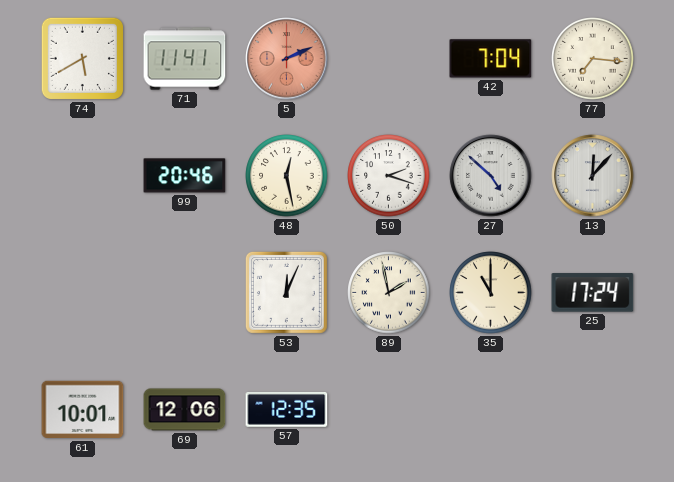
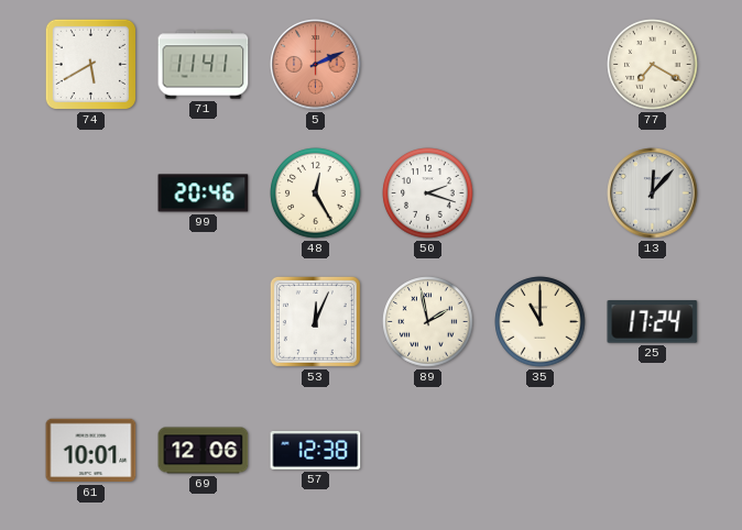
42: 7:04 -> none (491, 59)
77: 7:16 -> 7:20 (653, 65)
48: 12:28 -> 12:25 (316, 194)
27: 4:52 -> none (491, 176)
57: 12:35 -> 12:38 (316, 450)
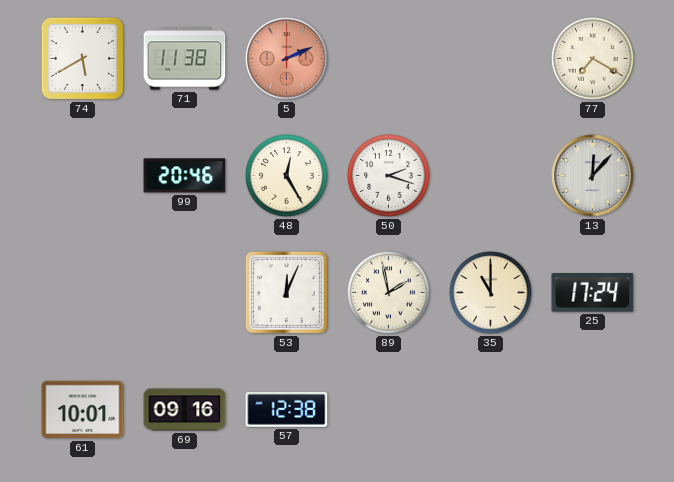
71: 11:41 -> 11:38 (185, 59)
69: 12:06 -> 09:16 (185, 410)
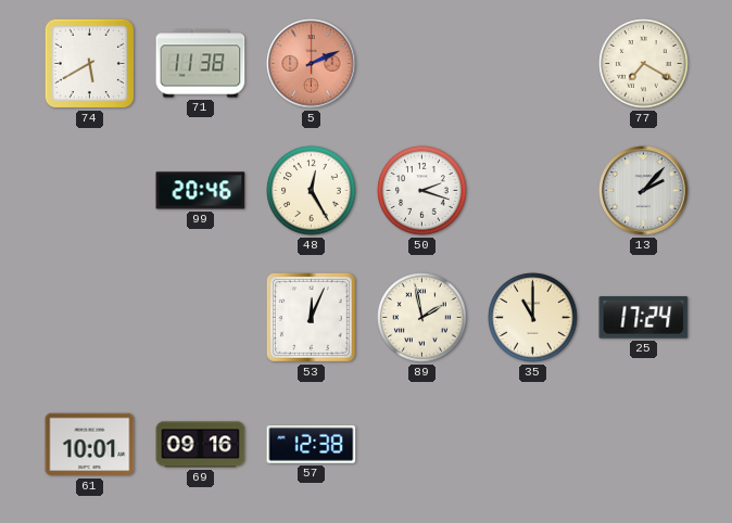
13: 12:07 -> 2:07 (644, 191)
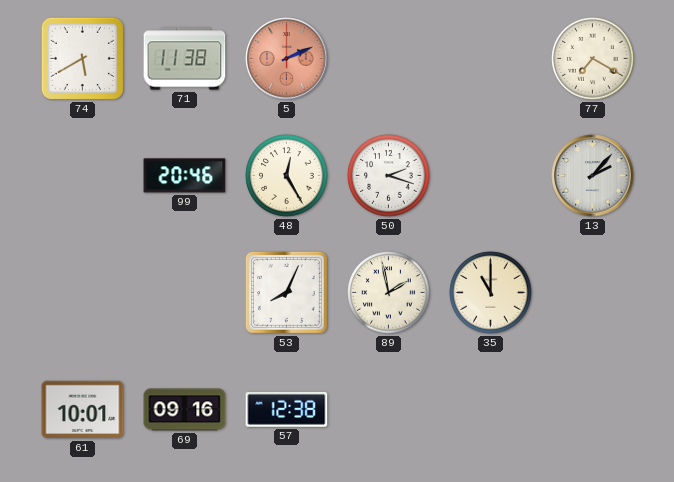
53: 12:04 -> 8:04 (286, 292)
25: 17:24 -> none (644, 318)
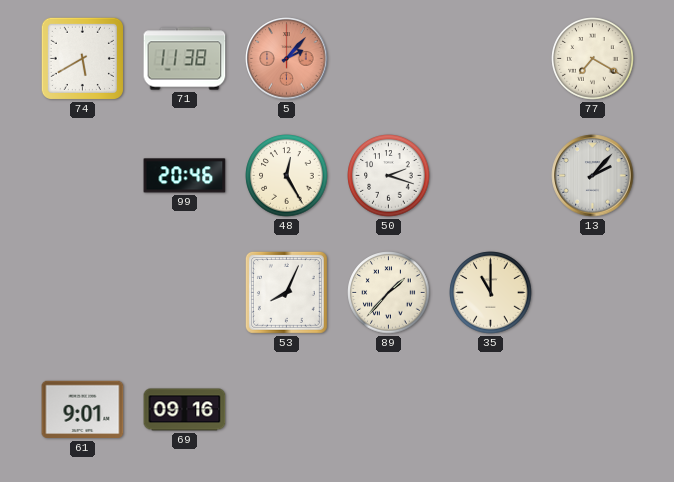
5: 2:11 -> 2:07 (287, 59)
89: 1:58 -> 1:37 (389, 293)
61: 10:01 -> 9:01 (83, 410)
57: 12:38 -> none (287, 409)
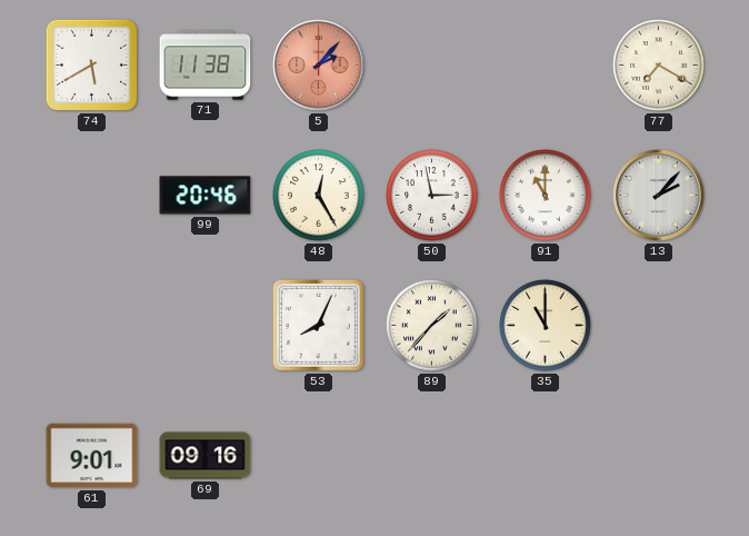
50: 2:18 -> 2:58 (432, 196)
91: none -> 11:00 (546, 196)
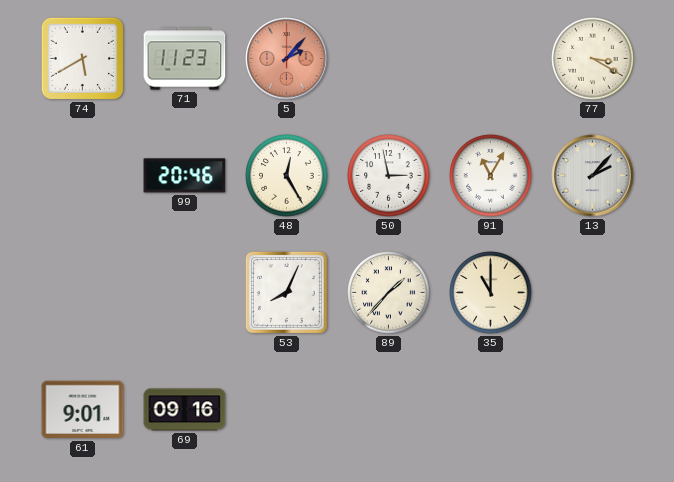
71: 11:38 -> 11:23 (185, 59)
77: 7:20 -> 3:20 (593, 59)
91: 11:00 -> 11:05 (491, 176)
